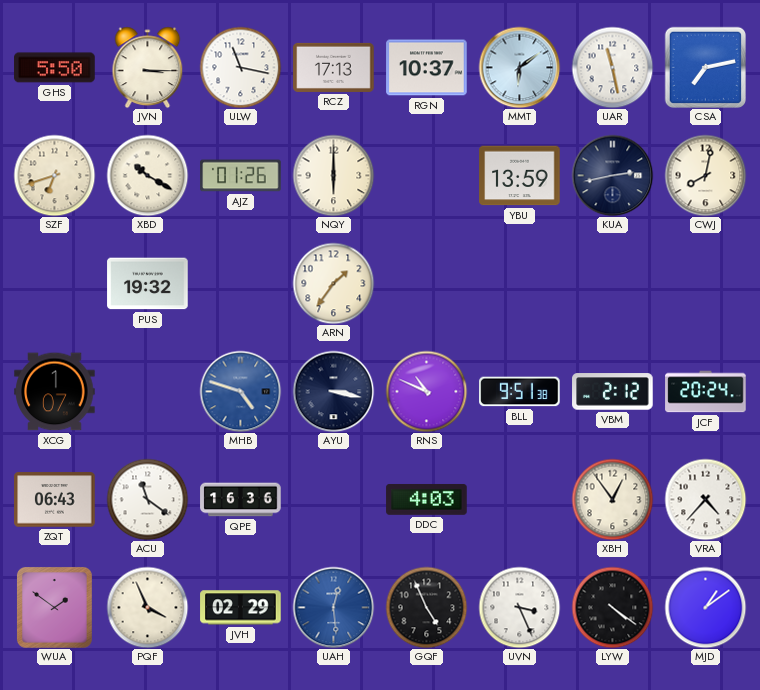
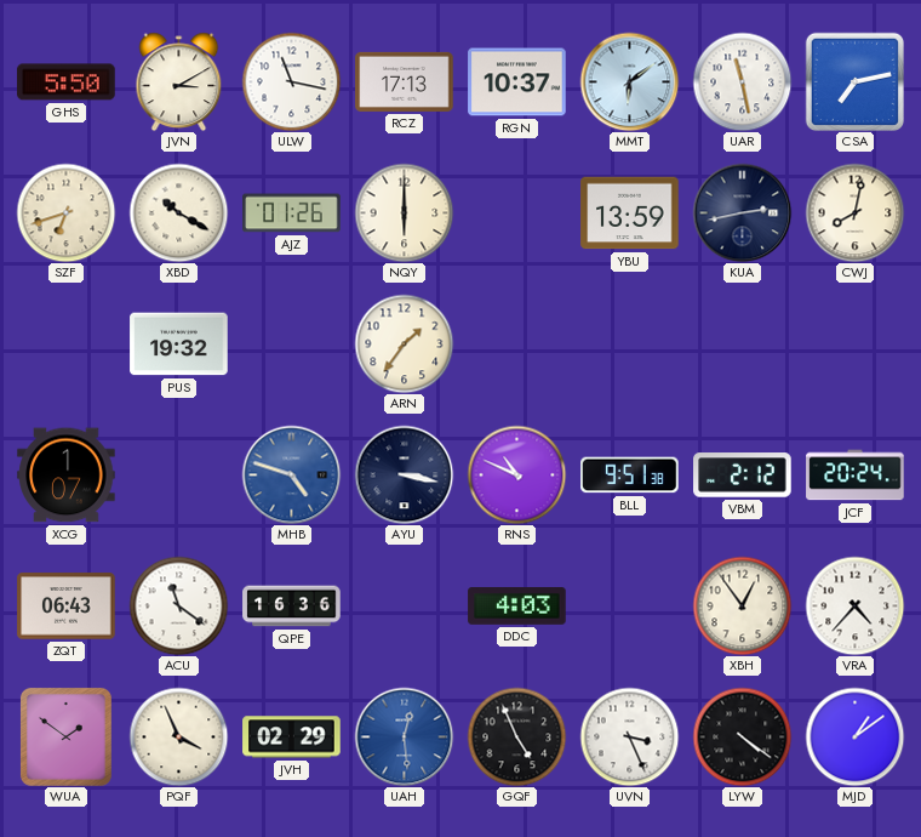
JVN: 3:15 -> 3:10 (179, 81)
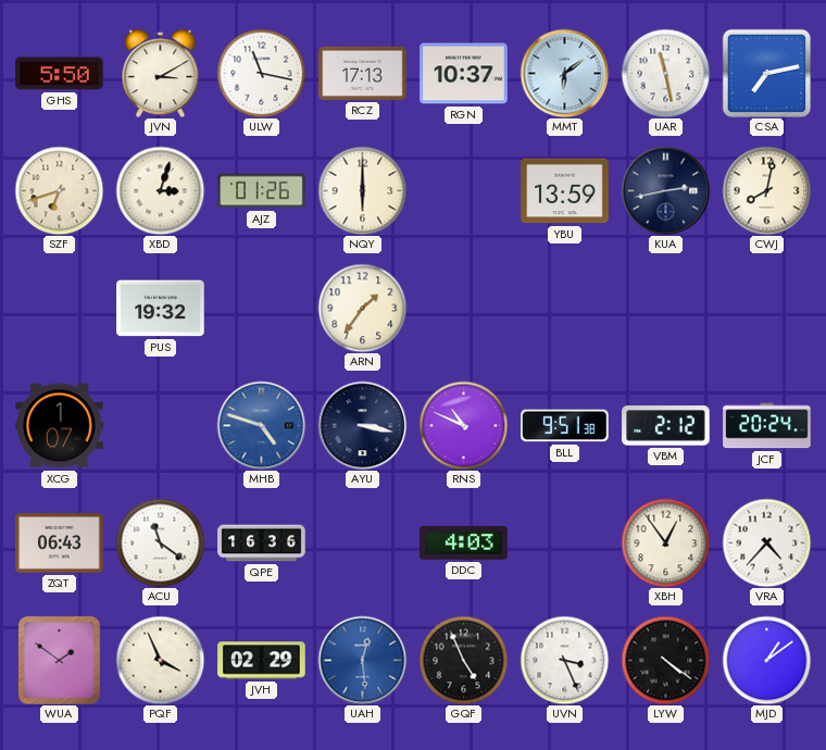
XBD: 10:20 -> 3:03 (160, 190)
